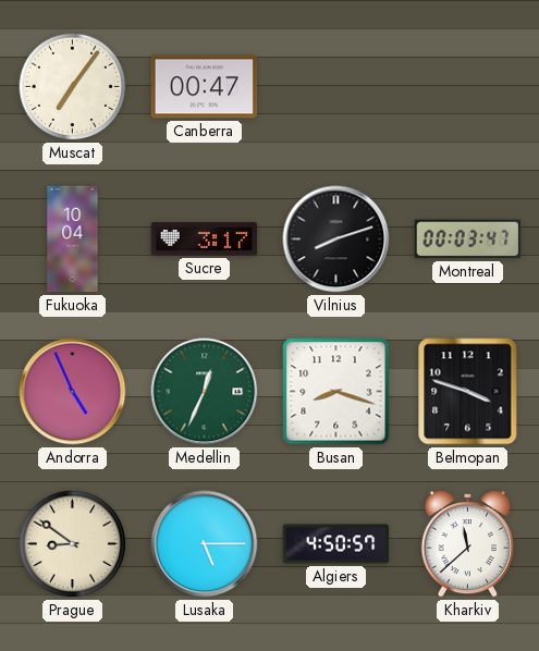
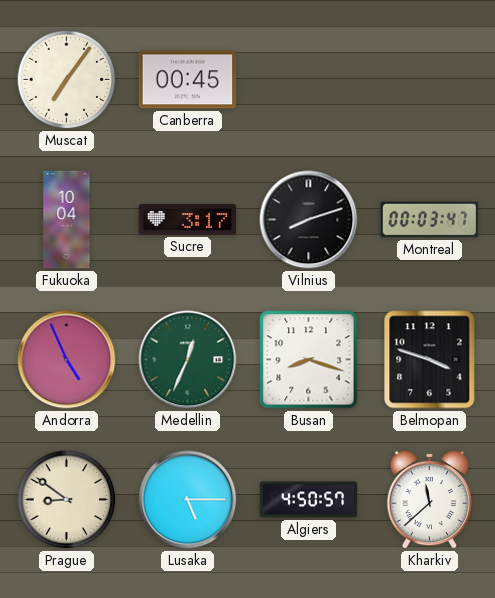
Canberra: 00:47 -> 00:45 (188, 80)
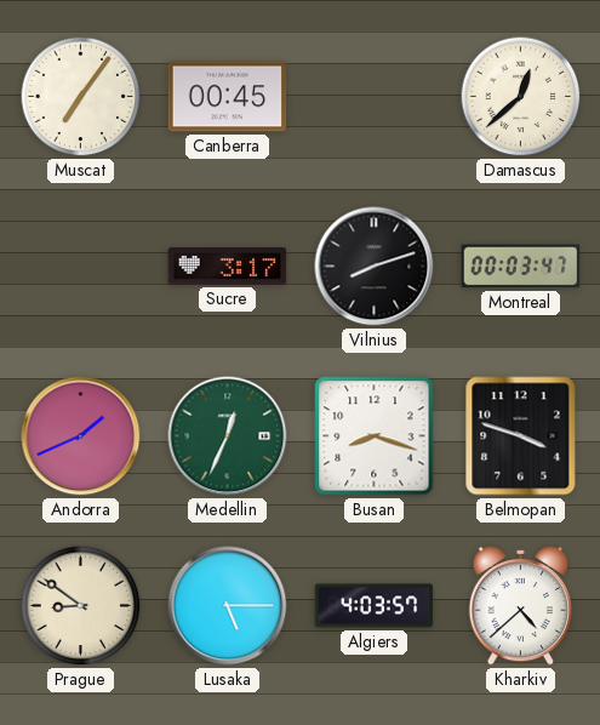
Damascus: none -> 12:38 (521, 97)
Fukuoka: 10:04 -> none (67, 220)
Andorra: 4:56 -> 1:41 (81, 436)
Algiers: 4:50 -> 4:03 (375, 606)
Kharkiv: 11:38 -> 4:38 (521, 605)
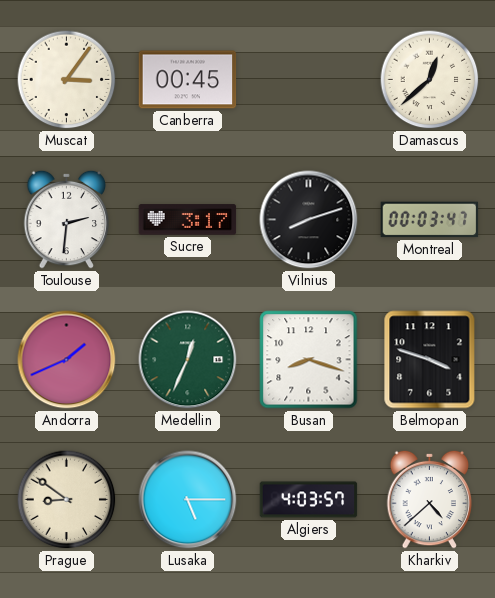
Muscat: 7:06 -> 3:06 (67, 80)
Toulouse: none -> 2:31 (67, 219)
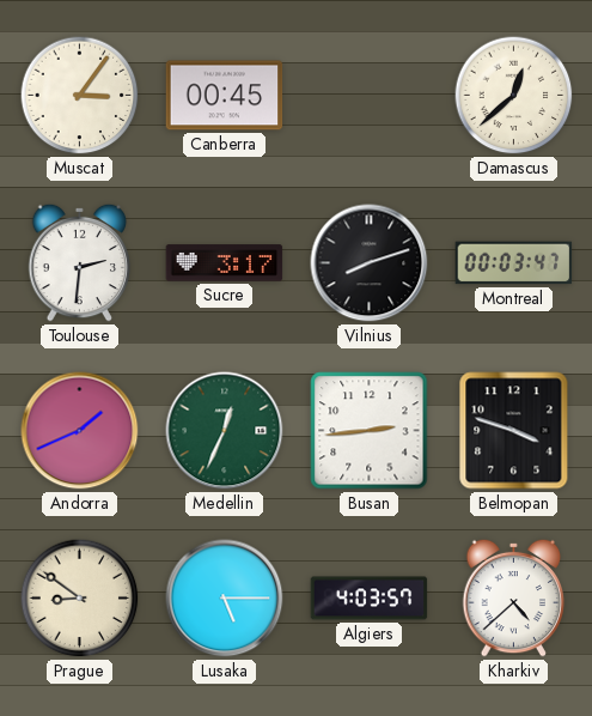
Busan: 8:18 -> 2:44 (370, 431)
